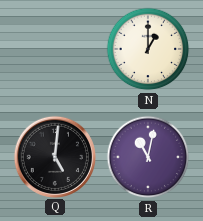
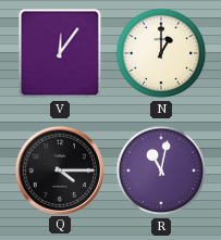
V: none -> 12:06 (60, 53)
Q: 5:01 -> 4:15 (59, 169)
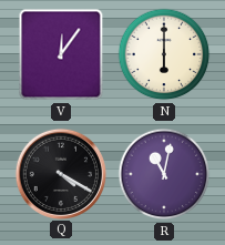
N: 1:00 -> 6:00 (164, 54)
Q: 4:15 -> 4:20 (60, 173)
